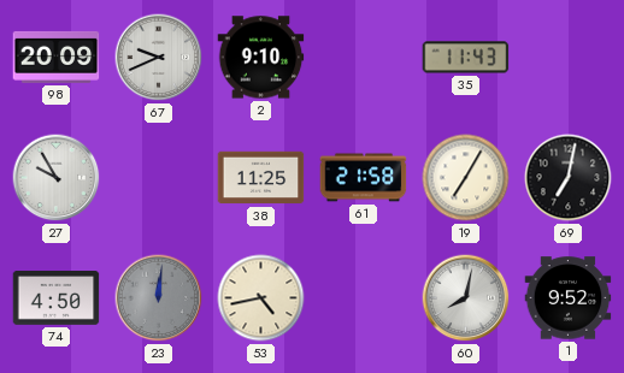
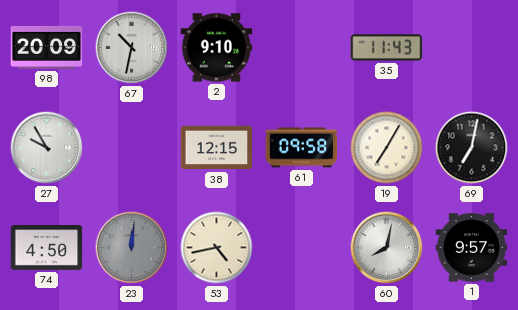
67: 9:41 -> 10:32 (132, 48)
38: 11:25 -> 12:15 (217, 148)
61: 21:58 -> 09:58 (302, 148)
1: 9:52 -> 9:57 (472, 248)
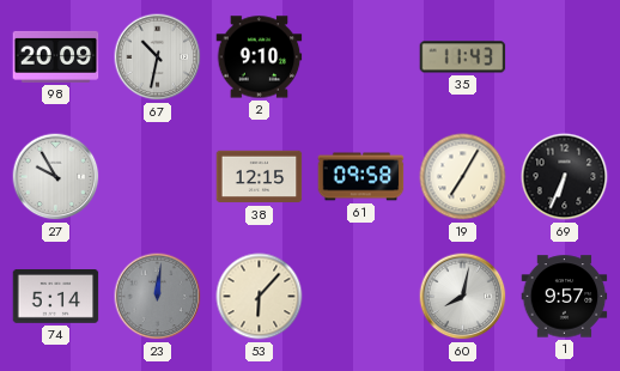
69: 7:02 -> 6:34 (565, 177)
74: 4:50 -> 5:14 (56, 297)
53: 4:43 -> 6:07 (260, 297)
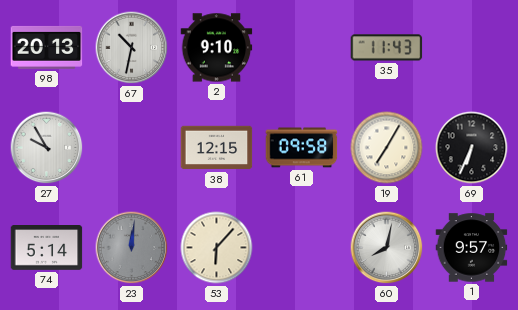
98: 20:09 -> 20:13 (47, 47)
